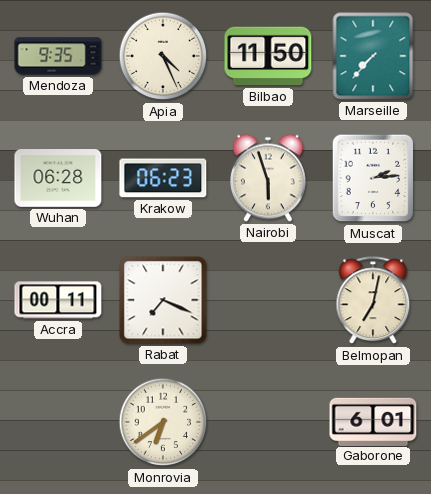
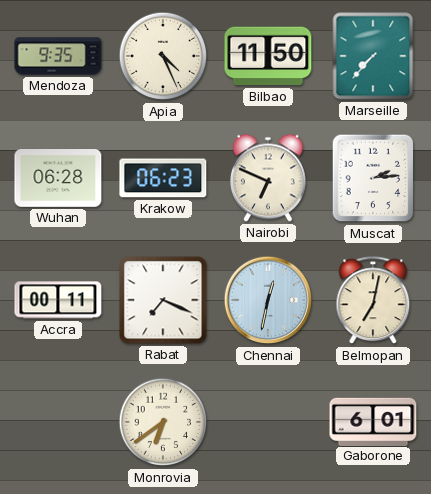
Nairobi: 5:57 -> 6:49 (268, 178)
Chennai: none -> 12:32 (268, 300)
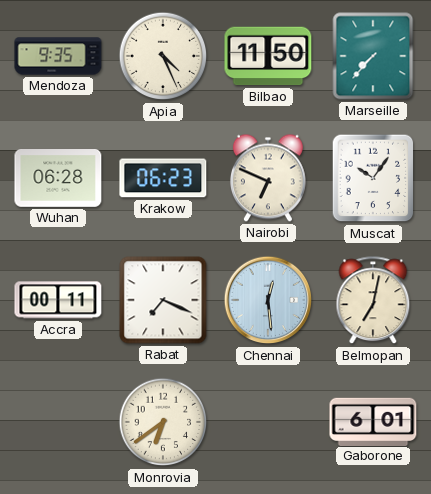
Muscat: 2:14 -> 10:06 (373, 178)
Chennai: 12:32 -> 12:29 (268, 300)
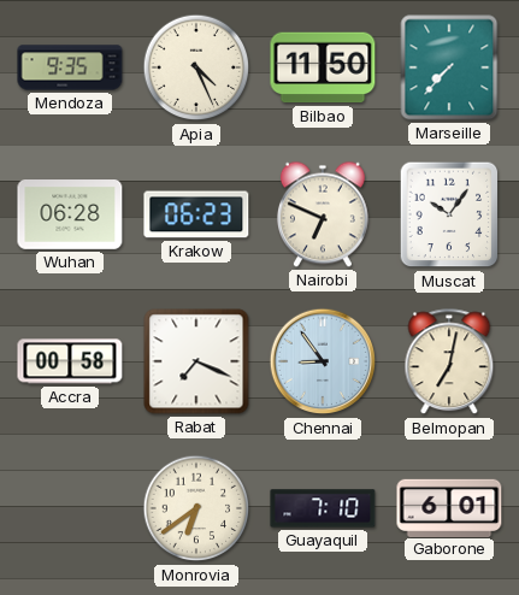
Accra: 00:11 -> 00:58 (70, 361)
Chennai: 12:29 -> 8:54 (323, 361)
Guayaquil: none -> 7:10 (323, 508)
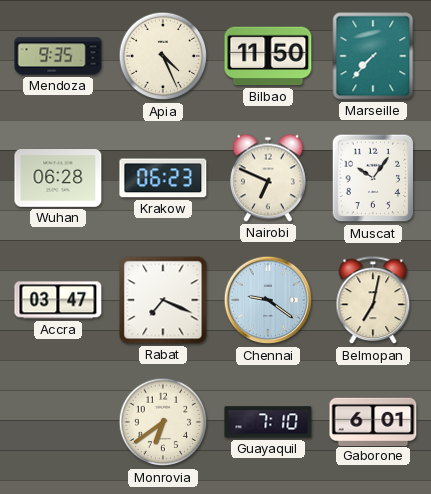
Accra: 00:58 -> 03:47 (58, 300)
Chennai: 8:54 -> 9:21 (268, 300)
